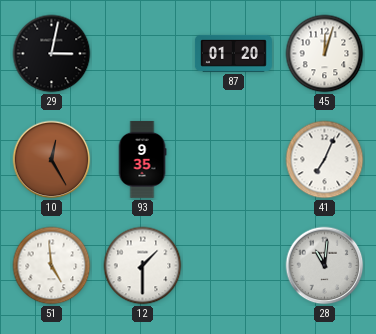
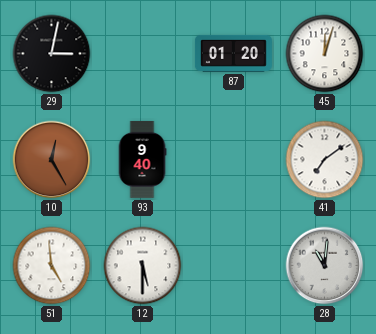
93: 9:35 -> 9:40 (142, 159)
41: 7:04 -> 7:09 (325, 160)
12: 1:30 -> 5:30 (143, 266)
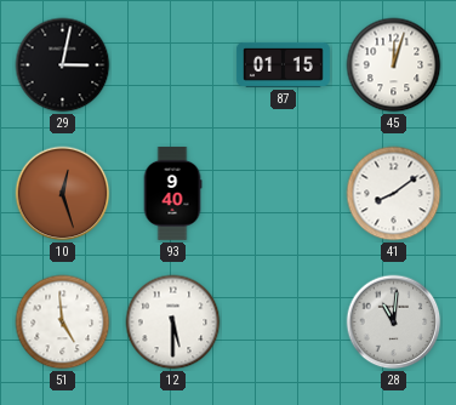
87: 01:20 -> 01:15 (283, 64)
10: 12:25 -> 12:27 (63, 194)
41: 7:09 -> 8:09 (394, 194)
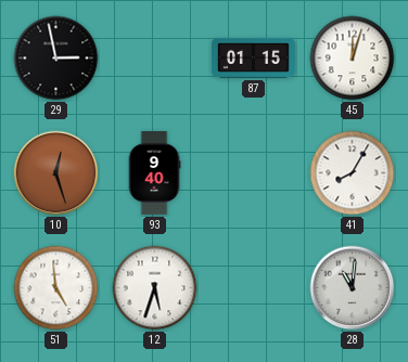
29: 3:02 -> 2:58 (56, 59)
41: 8:09 -> 8:05 (353, 173)
12: 5:30 -> 5:33 (155, 288)
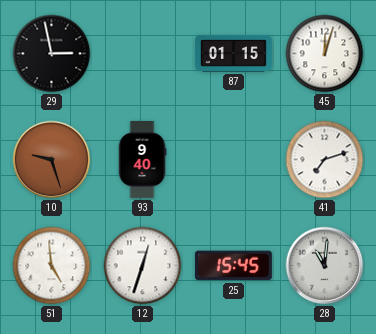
10: 12:27 -> 9:27 (52, 160)
41: 8:05 -> 7:12 (325, 160)
12: 5:33 -> 12:33 (143, 266)
25: none -> 15:45 (233, 266)
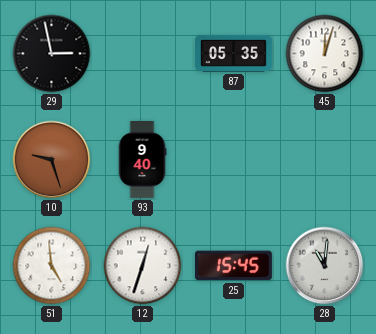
87: 01:15 -> 05:35 (233, 53)
41: 7:12 -> none (325, 160)
